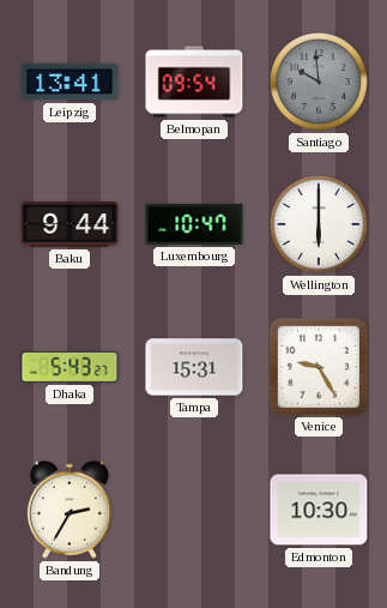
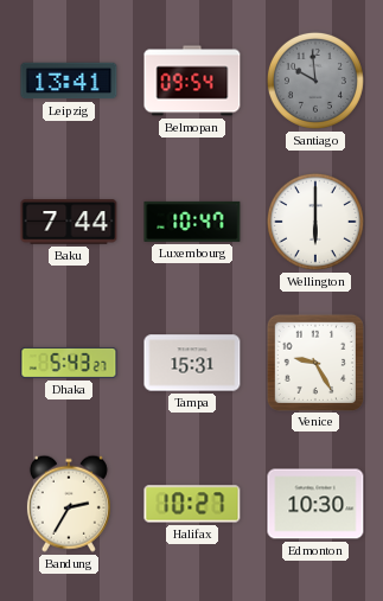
Baku: 9:44 -> 7:44 (69, 222)
Halifax: none -> 10:27 (192, 504)
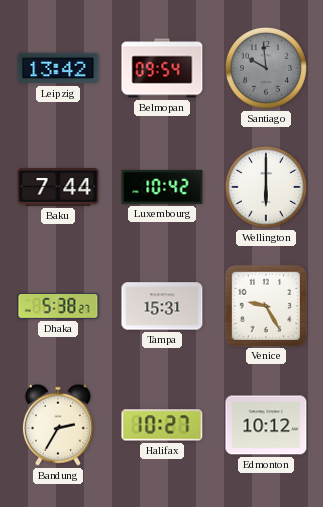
Leipzig: 13:41 -> 13:42 (58, 68)
Luxembourg: 10:47 -> 10:42 (162, 187)
Dhaka: 5:43 -> 5:38 (58, 306)
Edmonton: 10:30 -> 10:12 (266, 425)
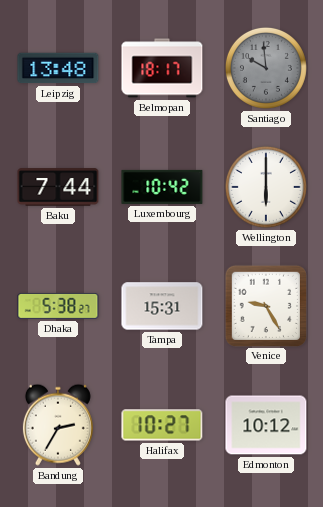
Leipzig: 13:42 -> 13:48 (58, 68)
Belmopan: 09:54 -> 18:17 (162, 68)
